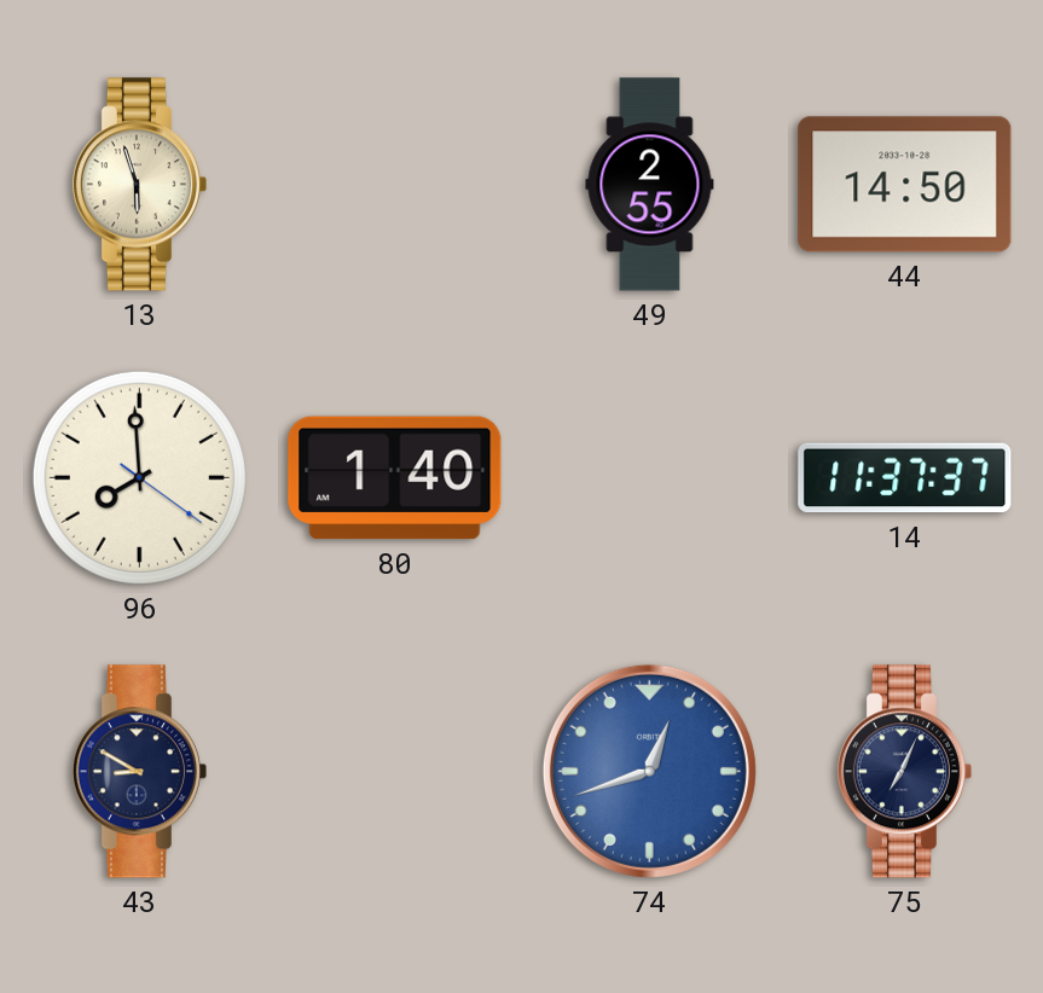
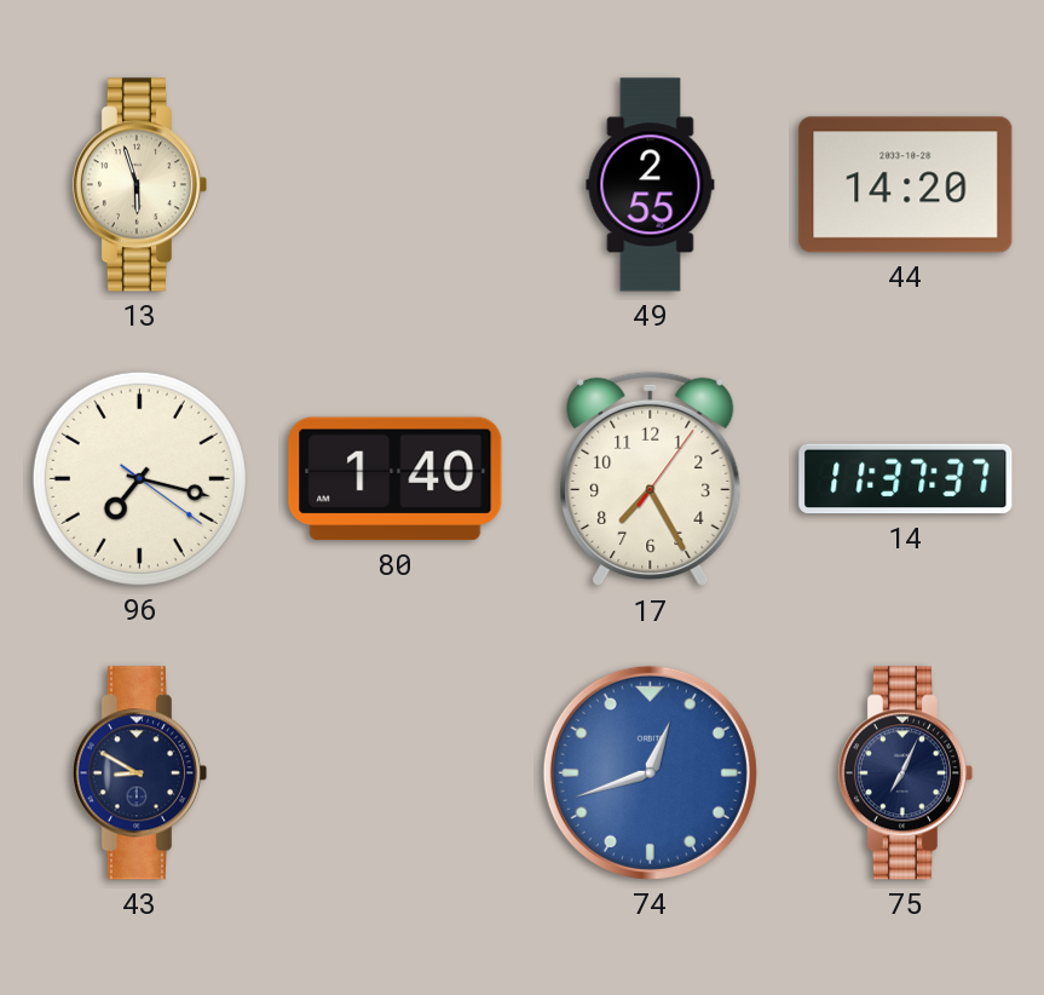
44: 14:50 -> 14:20 (906, 185)
96: 7:59 -> 7:17 (139, 478)
17: none -> 7:25 (651, 479)
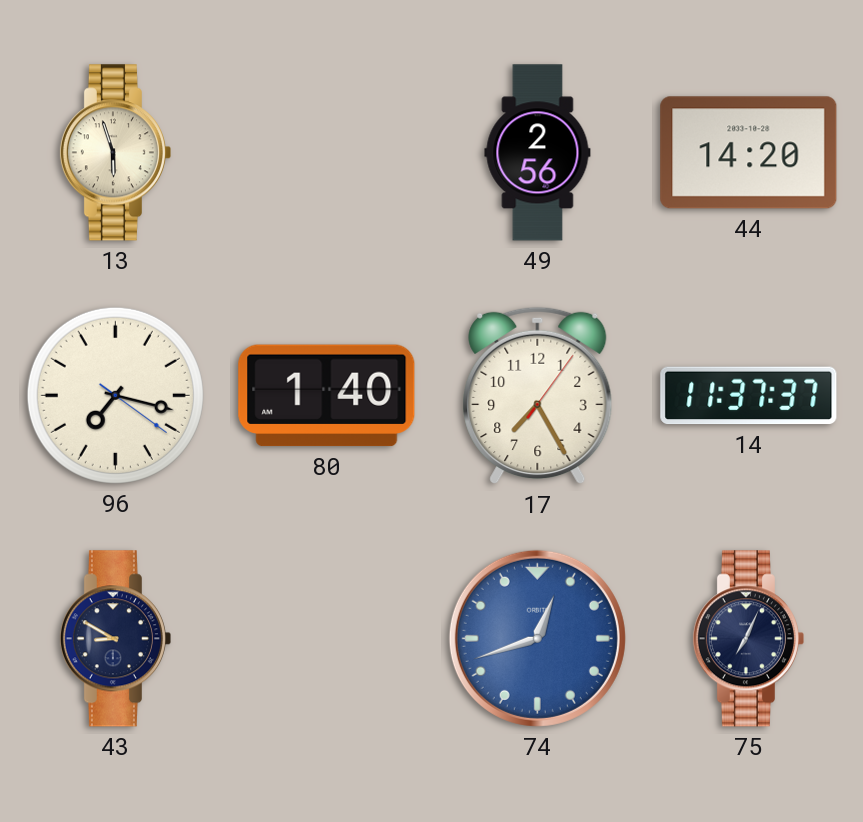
49: 2:55 -> 2:56 (538, 153)
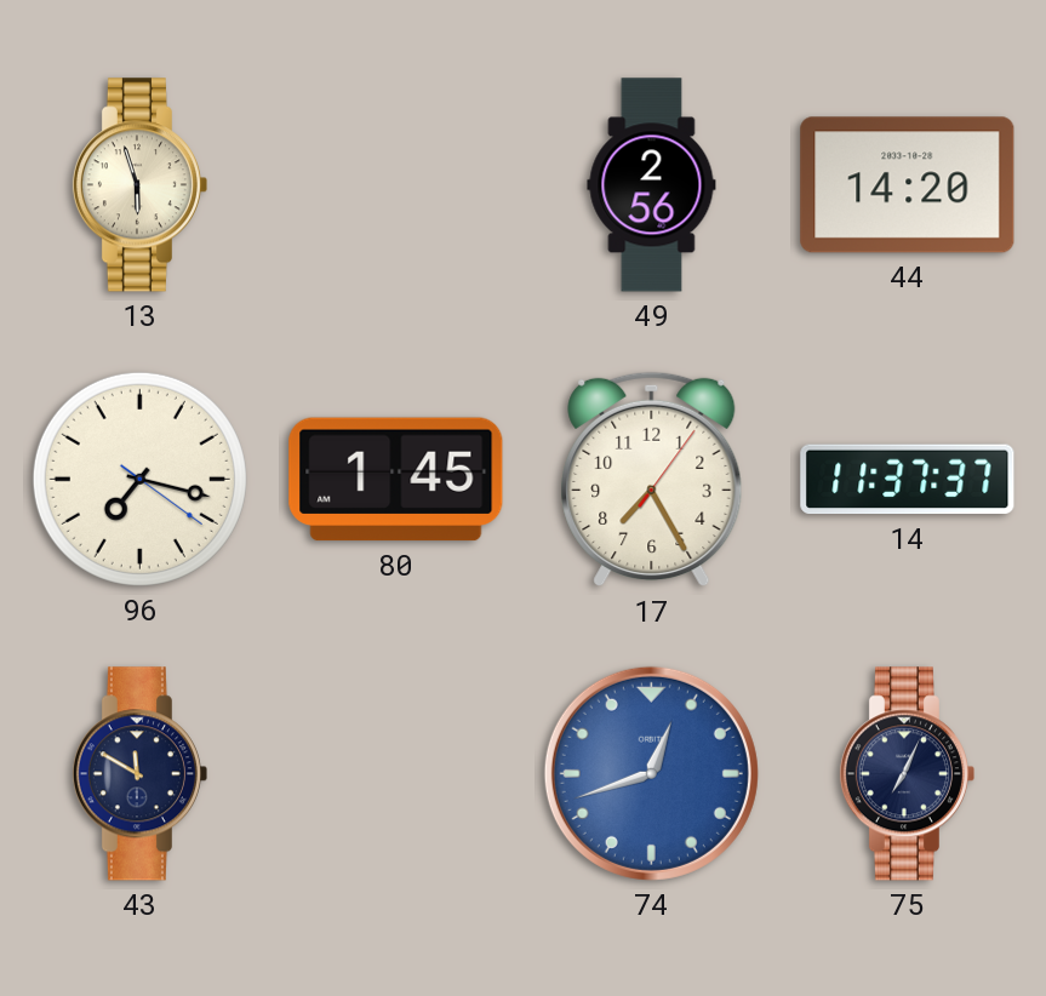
80: 1:40 -> 1:45 (396, 480)
43: 8:50 -> 11:50 (139, 774)
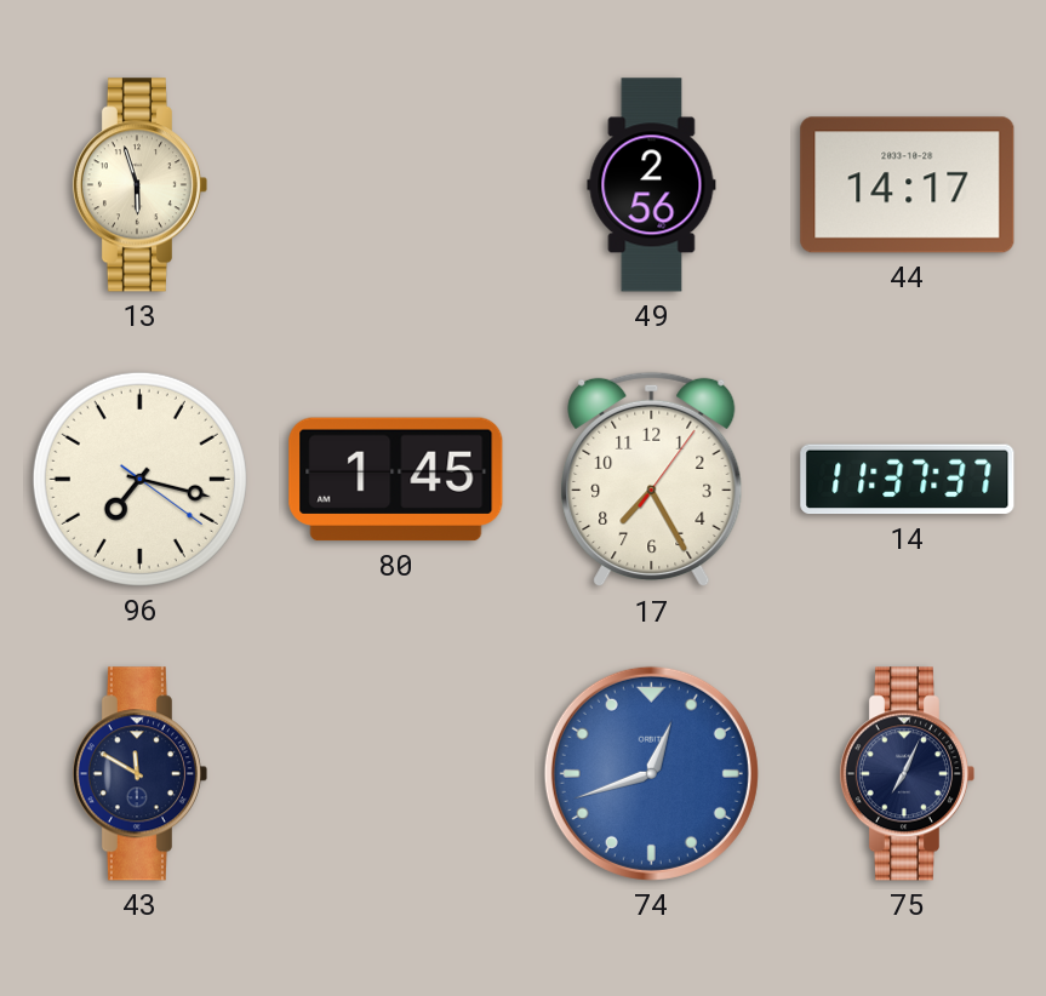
44: 14:20 -> 14:17 (908, 185)
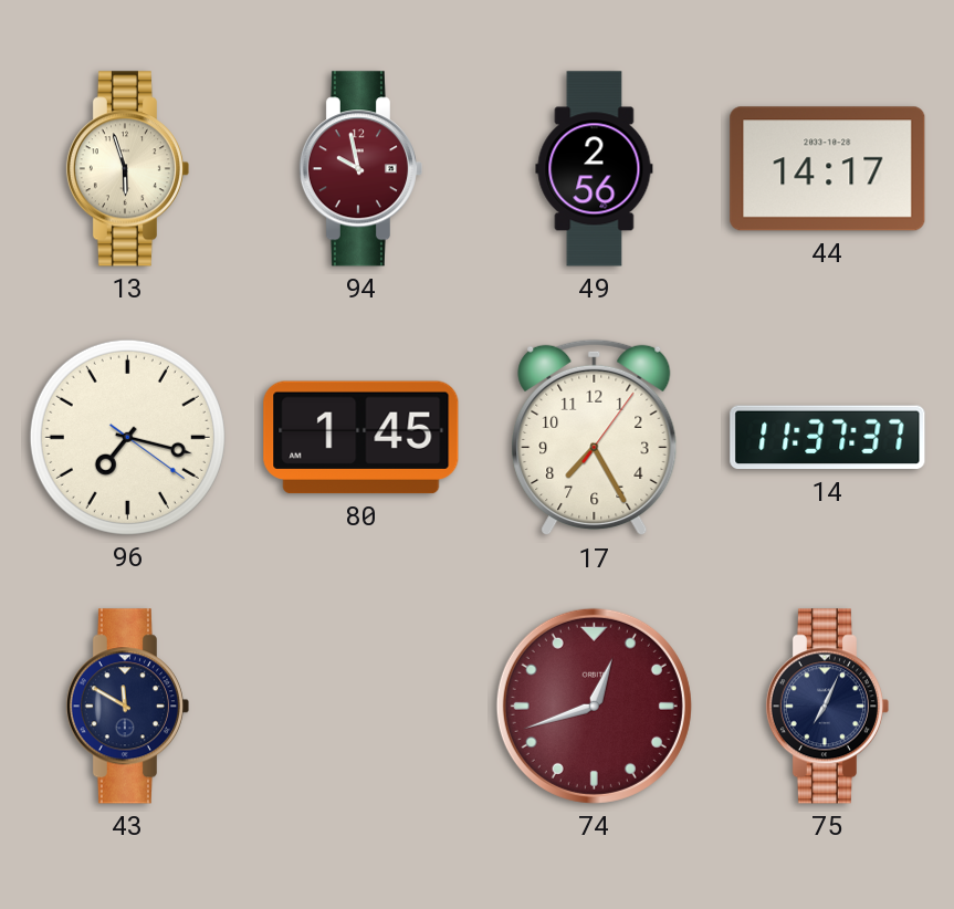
94: none -> 9:58 (360, 169)
74 dial: blue -> burgundy (594, 706)
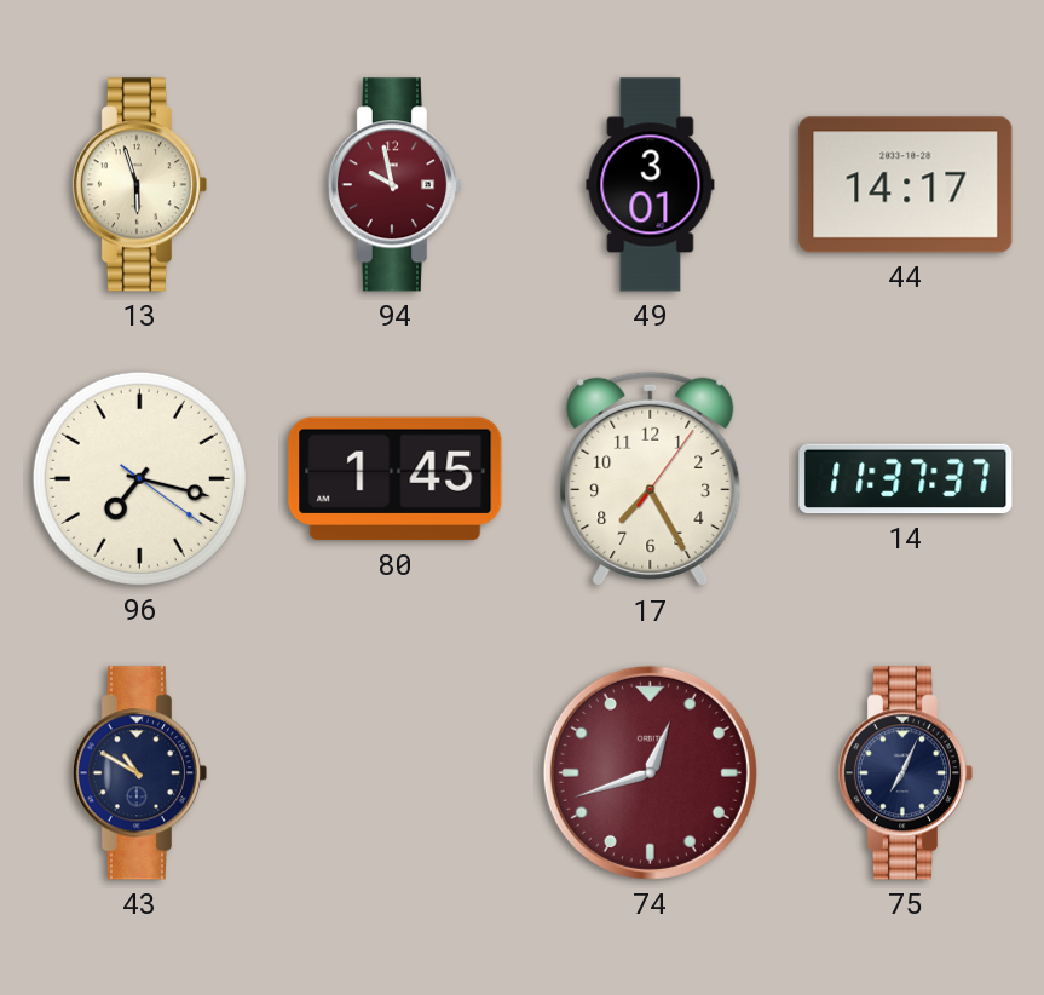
49: 2:56 -> 3:01 (651, 185)
43: 11:50 -> 10:50 (139, 773)
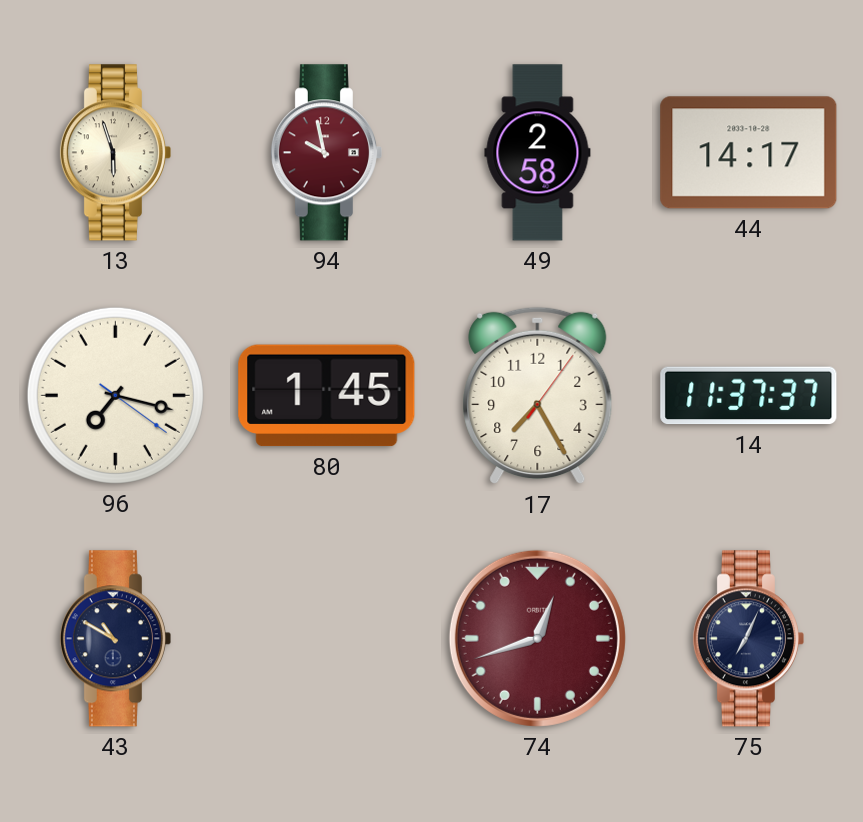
49: 3:01 -> 2:58 (538, 153)
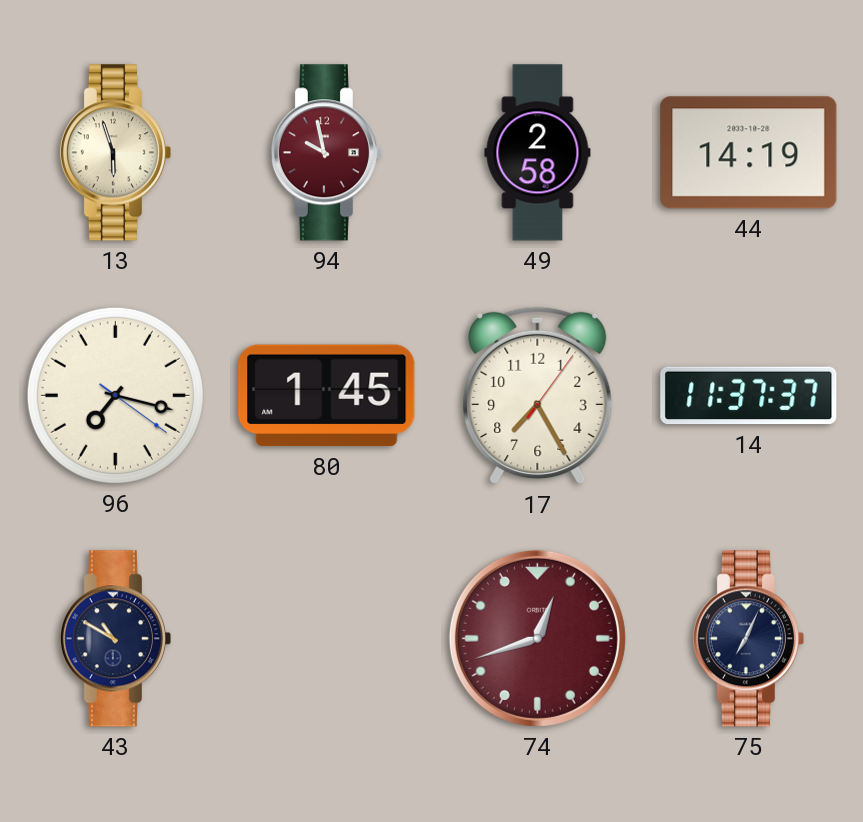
44: 14:17 -> 14:19 (749, 153)
